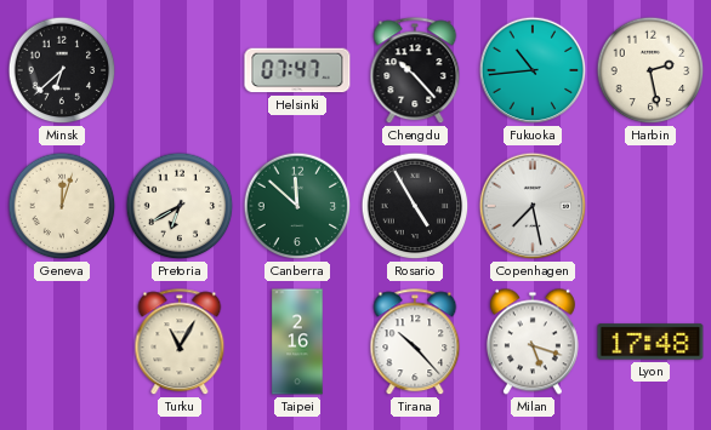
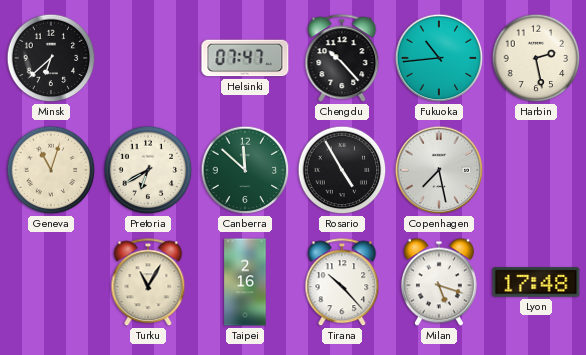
Geneva: 12:03 -> 11:03 (51, 170)
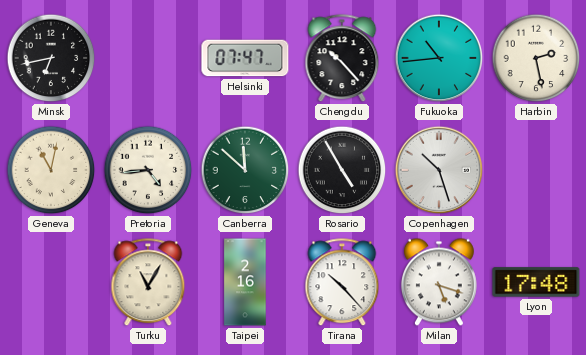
Minsk: 6:38 -> 6:43 (51, 58)
Geneva: 11:03 -> 11:02 (51, 170)
Pretoria: 6:40 -> 4:44 (148, 170)
Copenhagen: 7:28 -> 10:27 (439, 170)
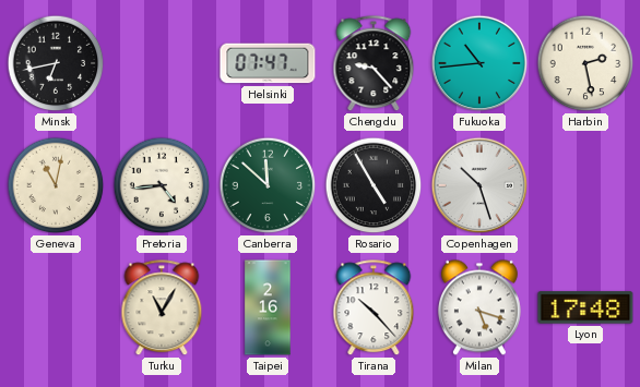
Chengdu: 10:23 -> 9:23 (374, 64)
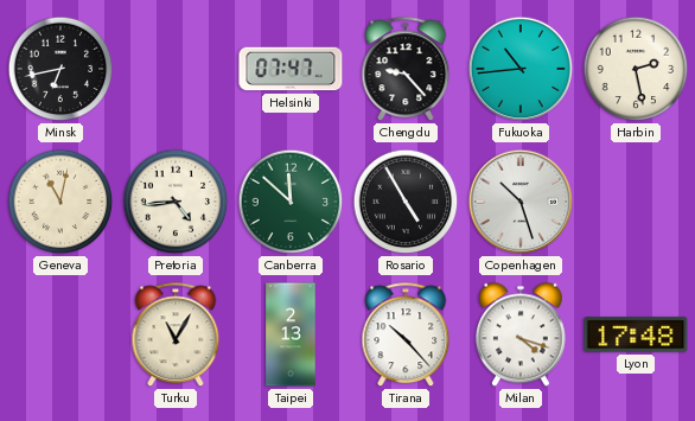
Taipei: 2:16 -> 2:13 (291, 334)
Milan: 5:18 -> 4:18 (521, 334)
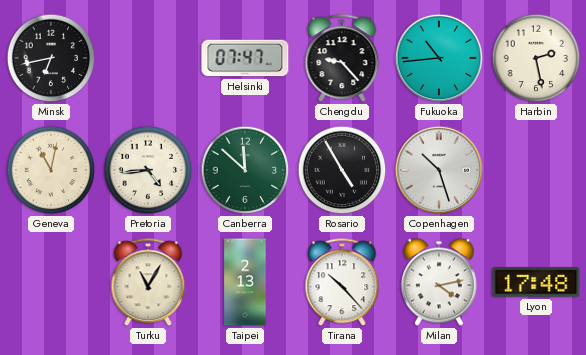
Milan: 4:18 -> 4:13 (439, 282)
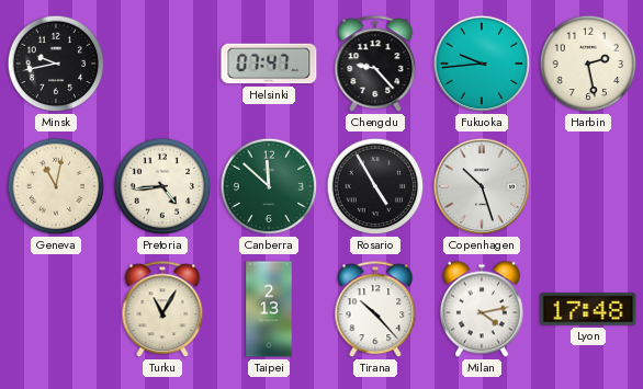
Minsk: 6:43 -> 9:43 (56, 64)
Fukuoka: 10:44 -> 9:44 (482, 64)
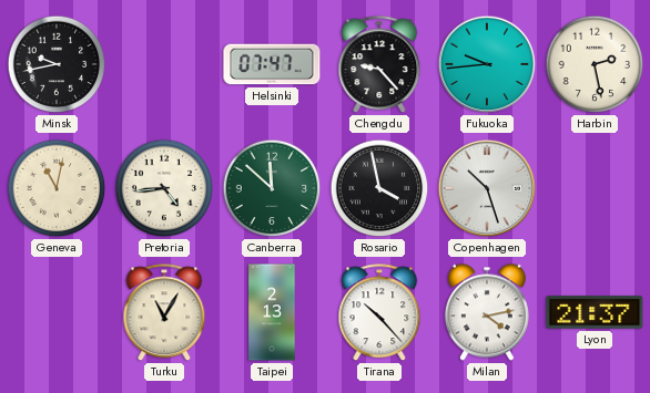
Rosario: 4:55 -> 3:58 (379, 188)
Lyon: 17:48 -> 21:37 (595, 312)
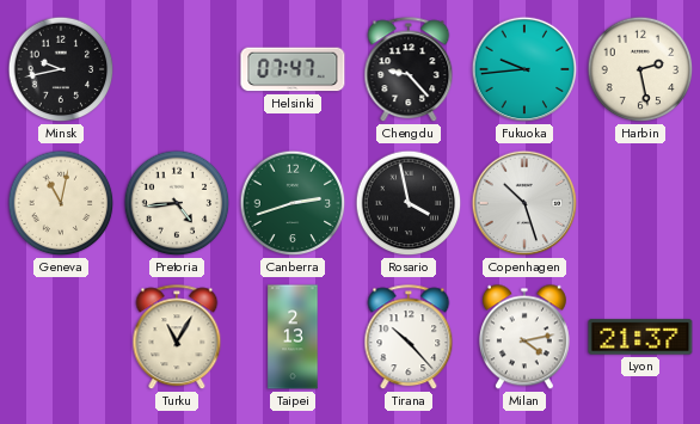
Canberra: 11:52 -> 2:42 (293, 203)
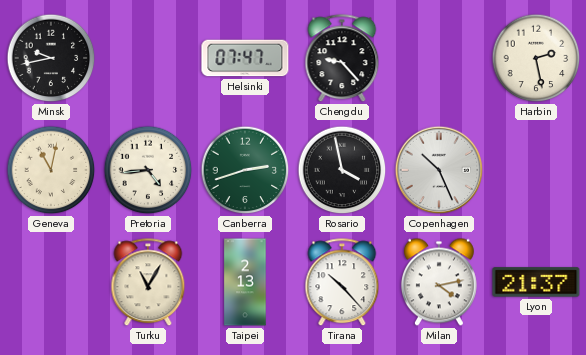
Fukuoka: 9:44 -> none (524, 69)
Copenhagen: 10:27 -> 10:26 (439, 170)
